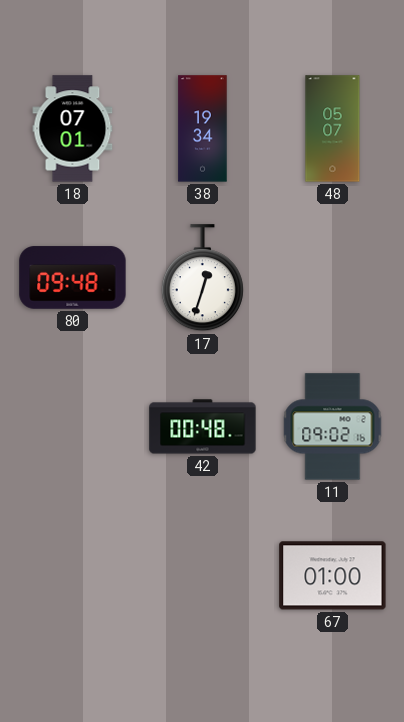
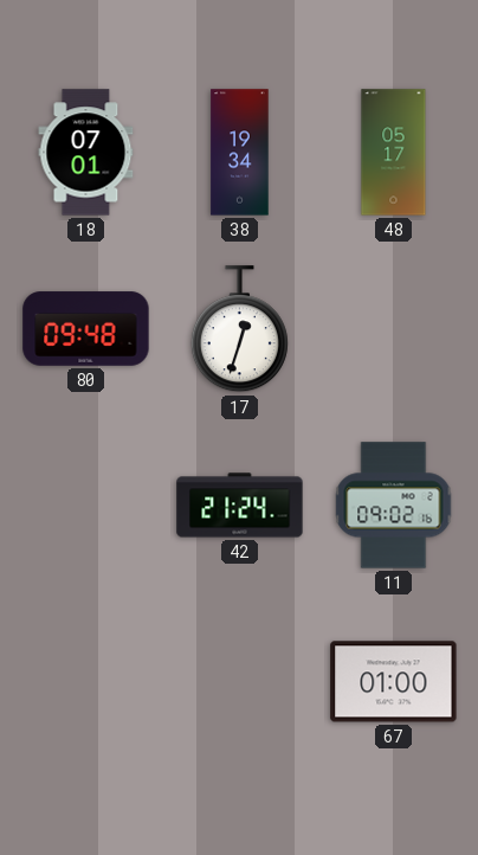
48: 05:07 -> 05:17 (394, 153)
42: 00:48 -> 21:24 (240, 506)
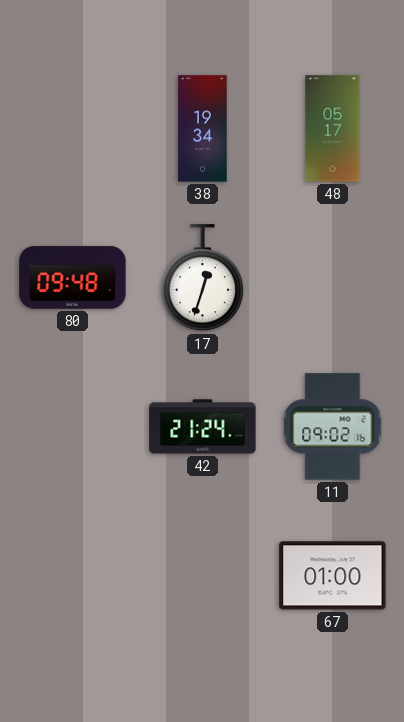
18: 07:01 -> none (86, 153)
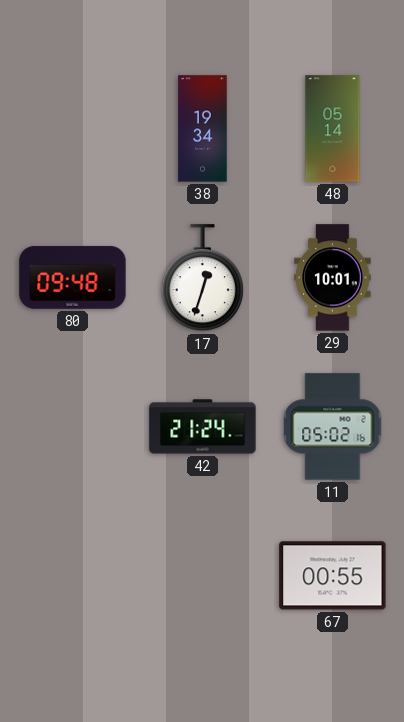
48: 05:17 -> 05:14 (333, 129)
29: none -> 10:01 (333, 278)
11: 09:02 -> 05:02 (333, 427)
67: 01:00 -> 00:55 (333, 576)
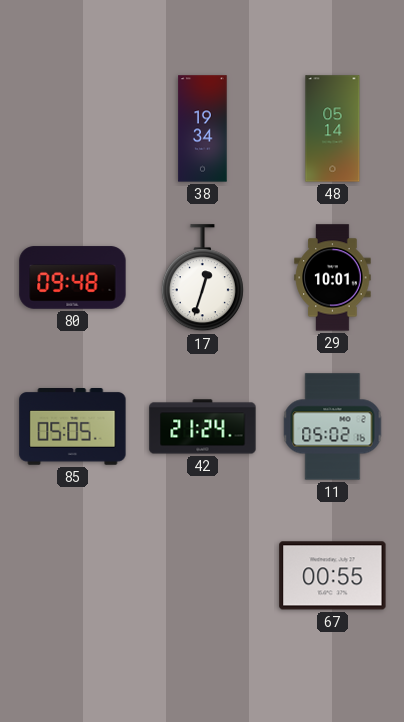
85: none -> 05:05 (73, 427)
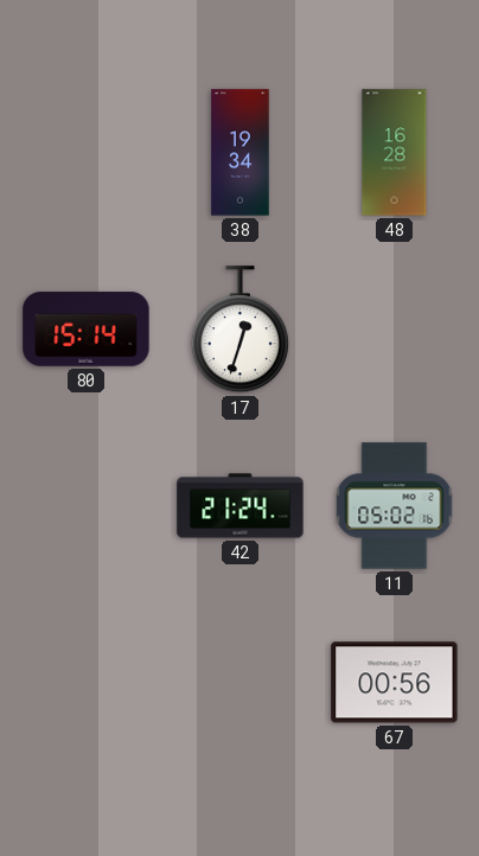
48: 05:14 -> 16:28 (395, 153)
80: 09:48 -> 15:14 (87, 330)
29: 10:01 -> none (333, 278)
85: 05:05 -> none (73, 427)
67: 00:55 -> 00:56 (395, 683)
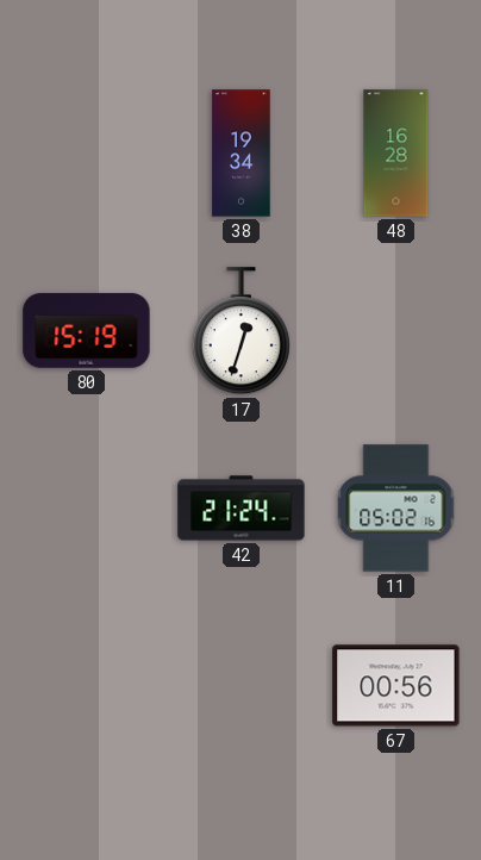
80: 15:14 -> 15:19 (87, 331)
